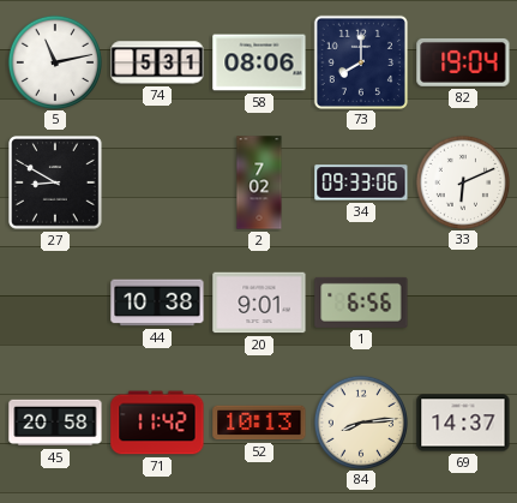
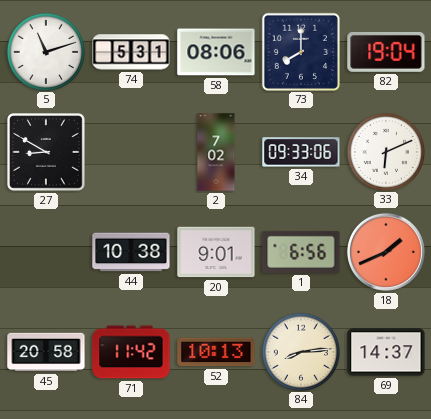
5: 11:13 -> 11:12 (45, 51)
18: none -> 1:41 (386, 252)
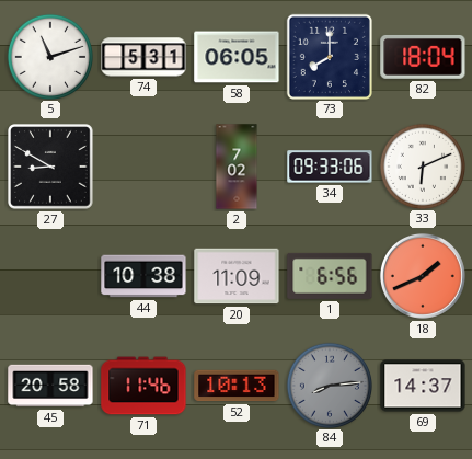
58: 08:06 -> 06:05 (237, 57)
82: 19:04 -> 18:04 (423, 57)
20: 9:01 -> 11:09 (237, 276)
71: 11:42 -> 11:46 (143, 386)
84 dial: cream -> grey (329, 385)
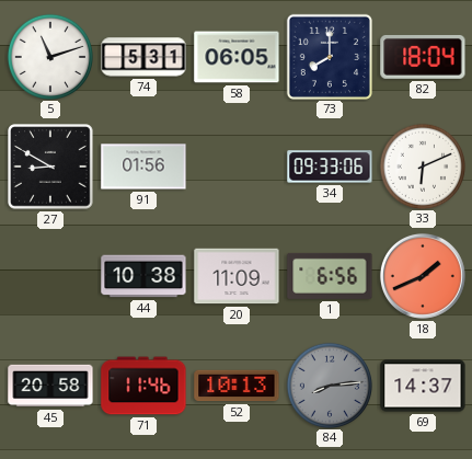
91: none -> 01:56 (143, 167)
2: 7:02 -> none (237, 167)
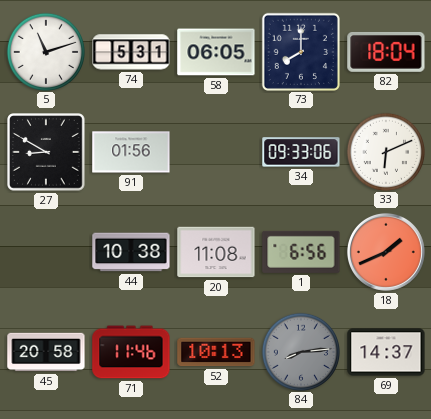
20: 11:09 -> 11:08 (216, 252)
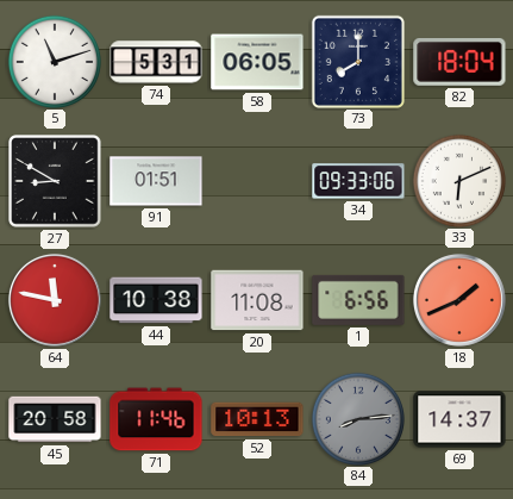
91: 01:56 -> 01:51 (156, 181)
64: none -> 11:47 (55, 300)
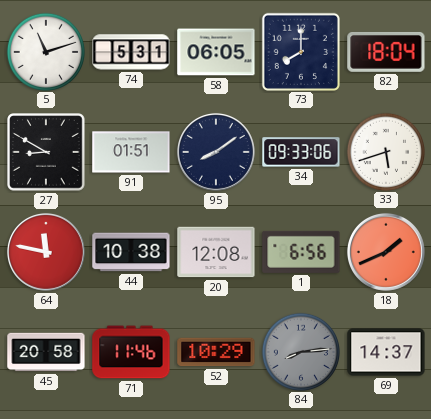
95: none -> 8:09 (216, 152)
33: 6:11 -> 5:42 (385, 151)
20: 11:08 -> 12:08 (216, 252)
52: 10:13 -> 10:29 (216, 352)
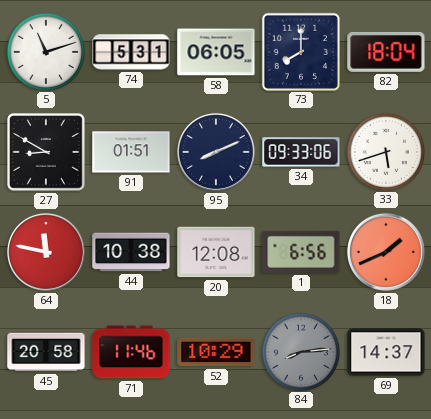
95: 8:09 -> 8:11 (216, 152)
